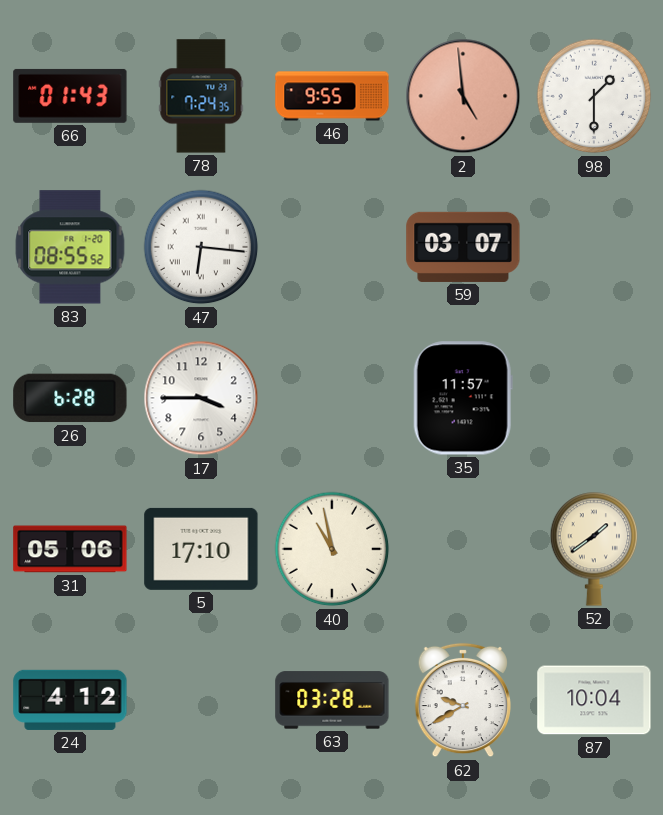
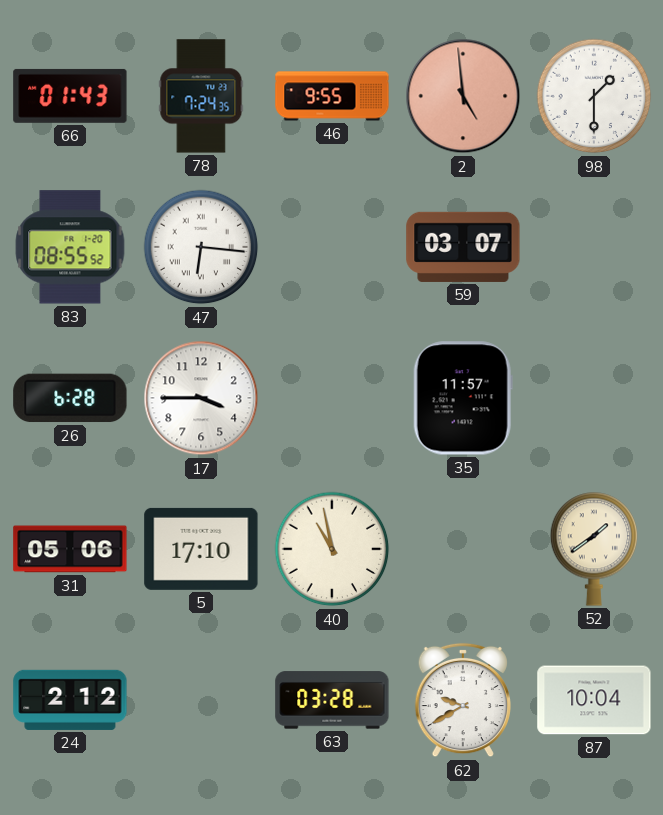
24: 4:12 -> 2:12 (70, 700)
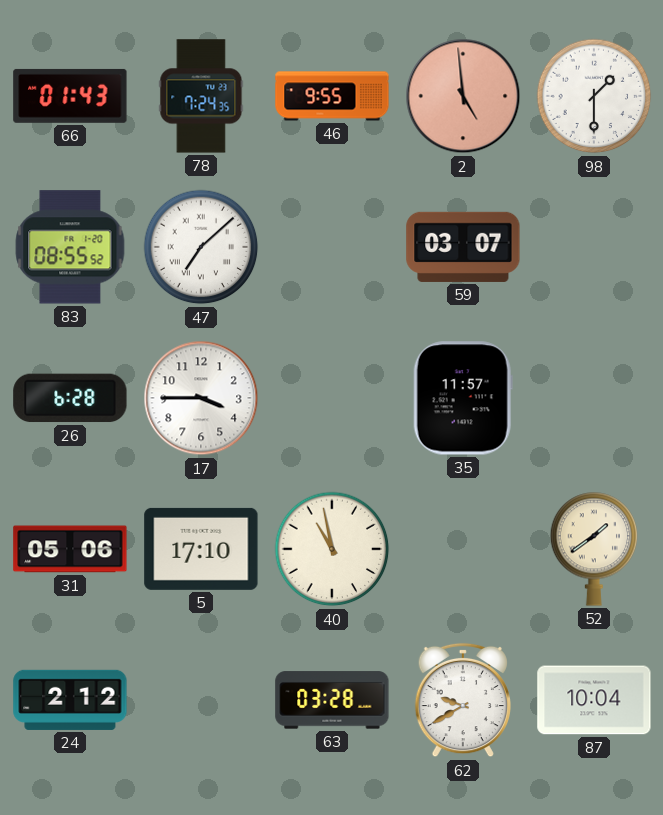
47: 6:16 -> 7:08 (201, 247)
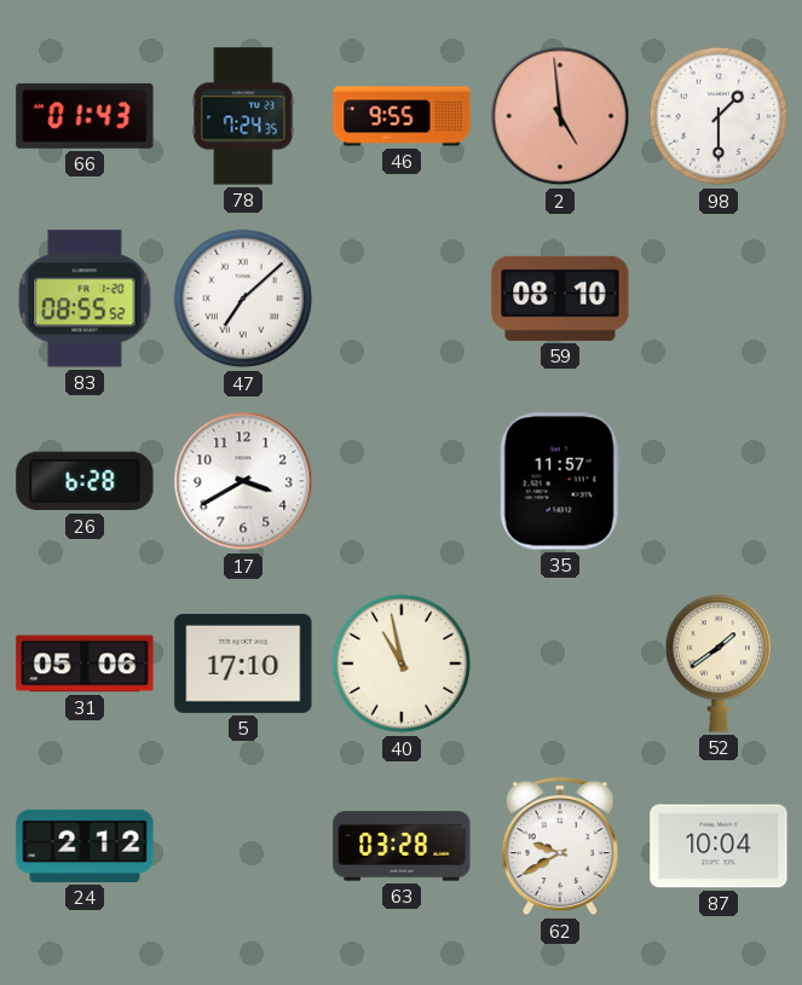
59: 03:07 -> 08:10 (560, 299)
17: 3:45 -> 3:40 (243, 481)
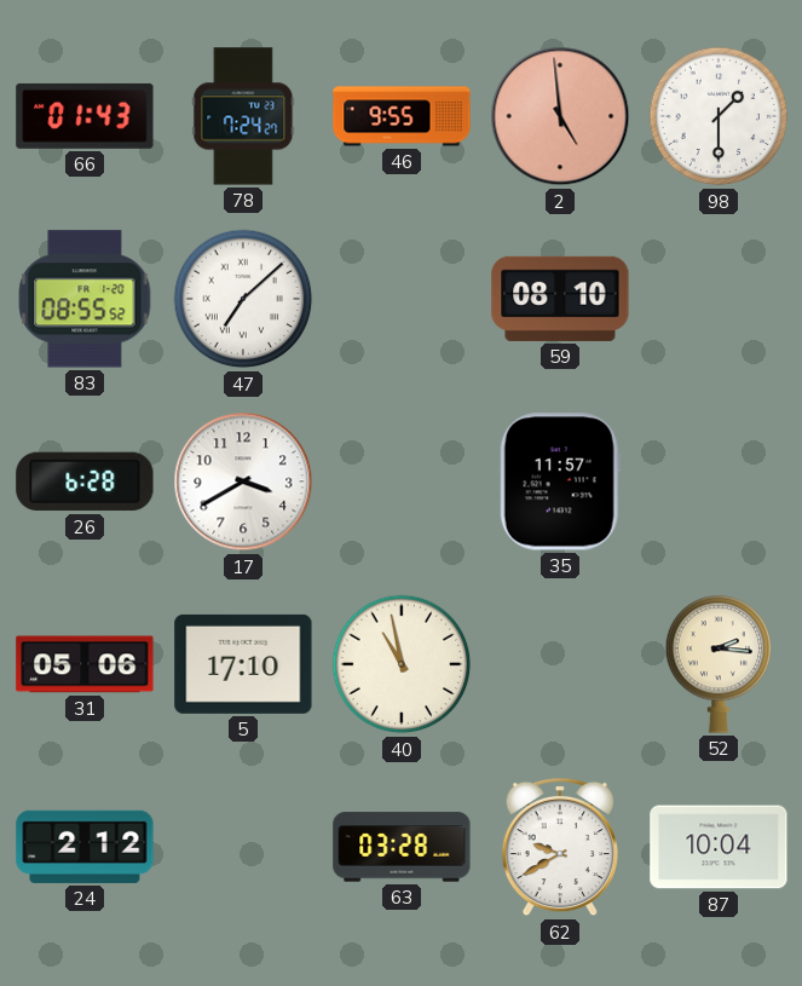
78: 7:24:35 -> 7:24:27 (243, 116)
52: 1:39 -> 2:16 (719, 664)
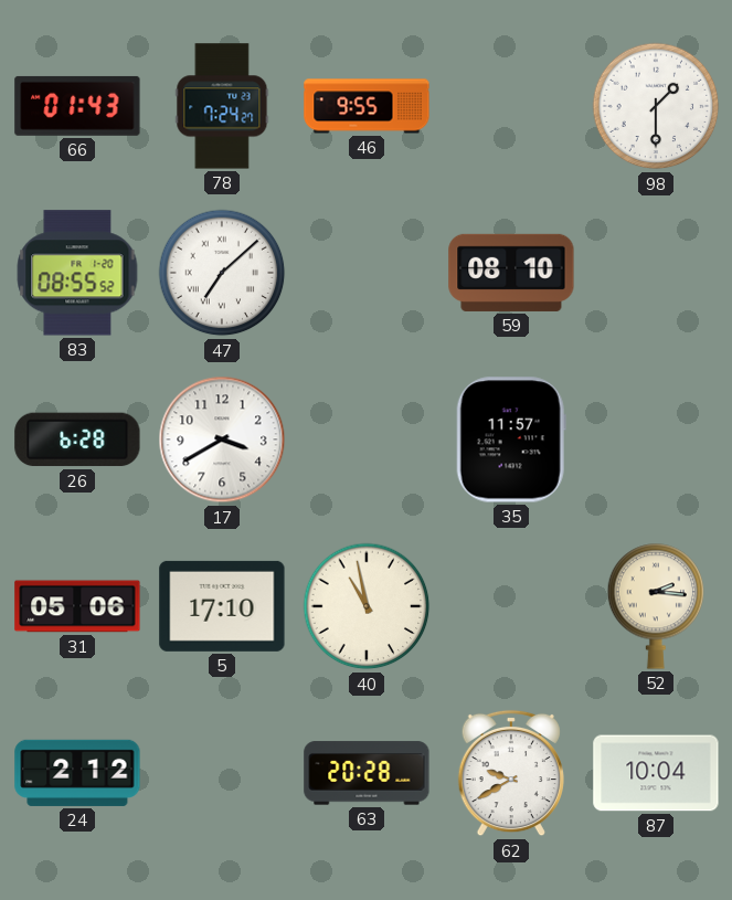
2: 4:59 -> none (560, 116)
63: 03:28 -> 20:28 (367, 773)
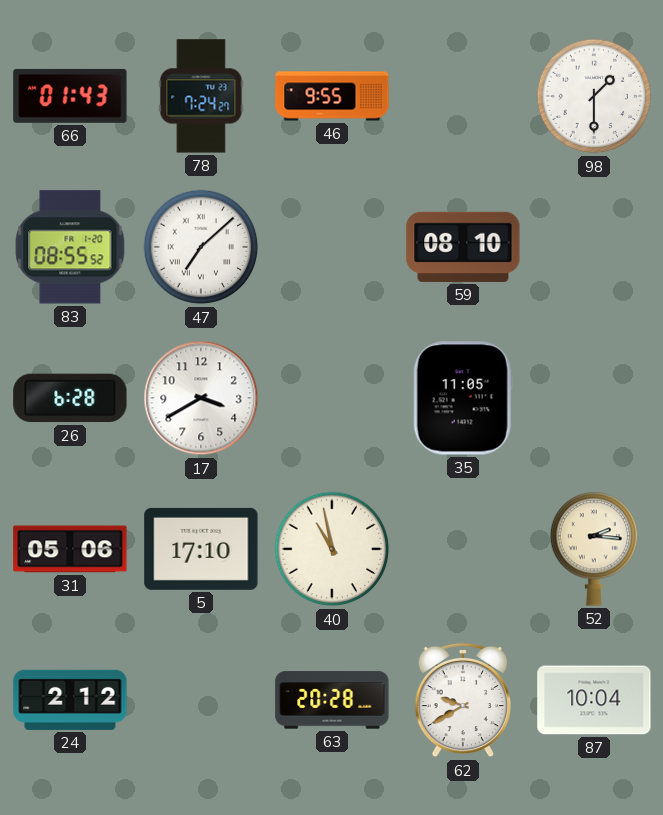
35: 11:57 -> 11:05 (463, 398)
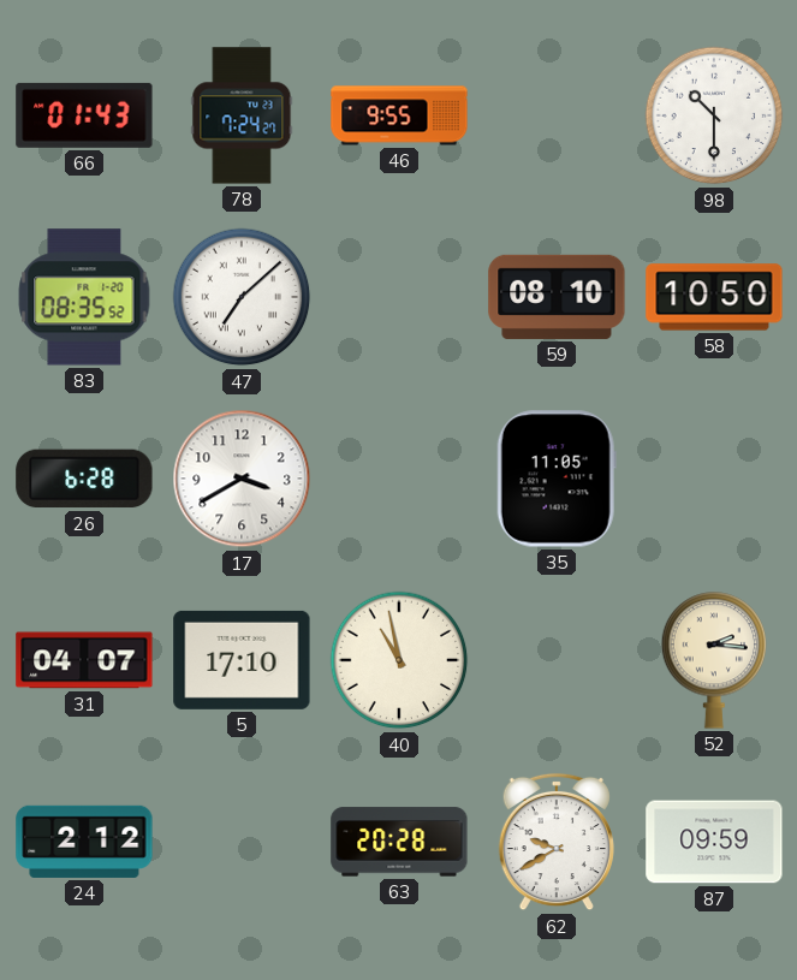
98: 1:30 -> 10:30 (714, 115)
83: 08:55 -> 08:35 (84, 297)
58: none -> 10:50 (714, 297)
31: 05:06 -> 04:07 (84, 660)
87: 10:04 -> 09:59 (714, 842)
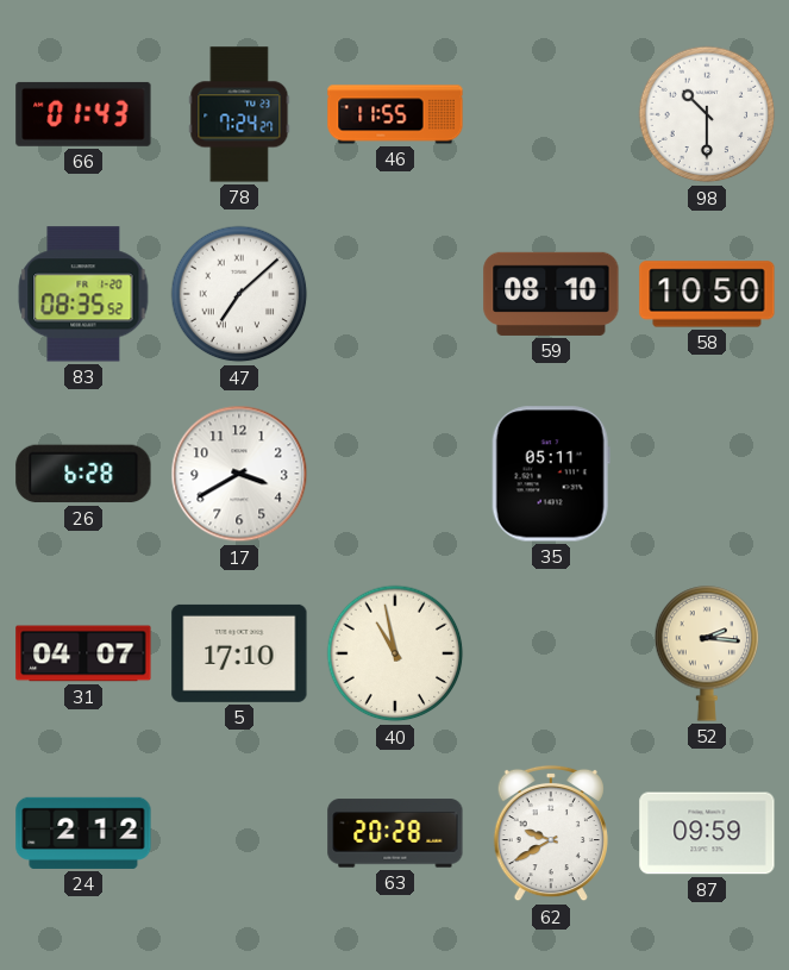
46: 9:55 -> 11:55 (395, 114)
35: 11:05 -> 05:11 (551, 474)
